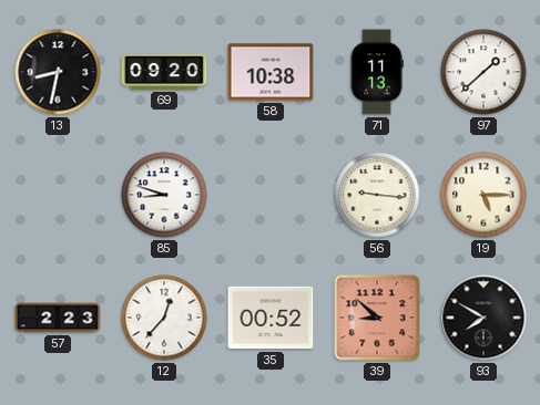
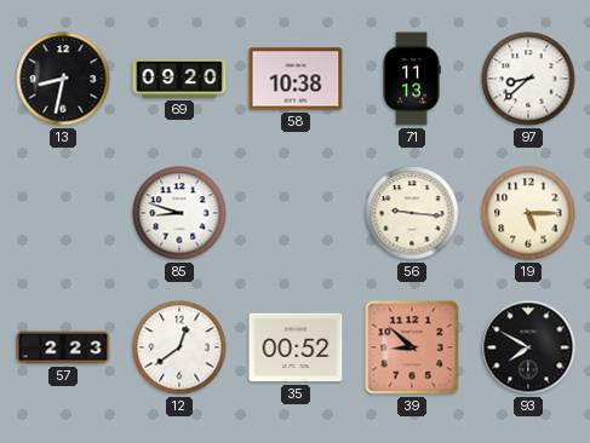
97: 1:38 -> 8:38 (528, 79)
12: 12:37 -> 12:39 (179, 347)
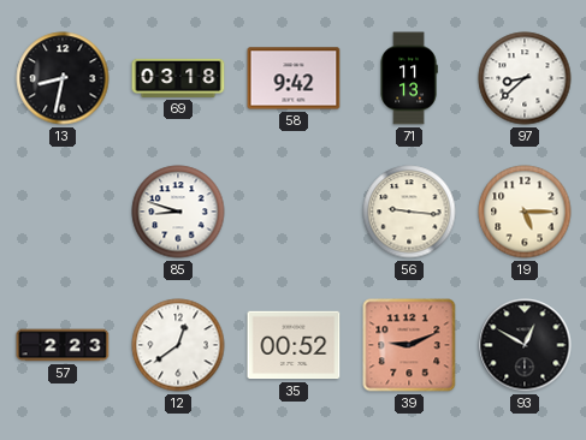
69: 09:20 -> 03:18 (178, 78)
58: 10:38 -> 9:42 (294, 78)
39: 8:52 -> 9:11 (409, 345)
93: 7:50 -> 12:50 (525, 345)
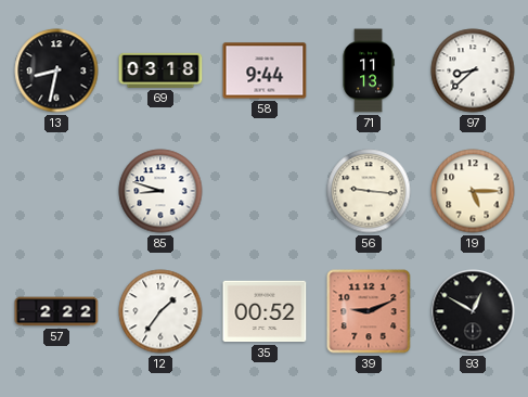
58: 9:42 -> 9:44 (265, 71)
57: 2:23 -> 2:22 (56, 311)
12: 12:39 -> 1:36 (160, 311)
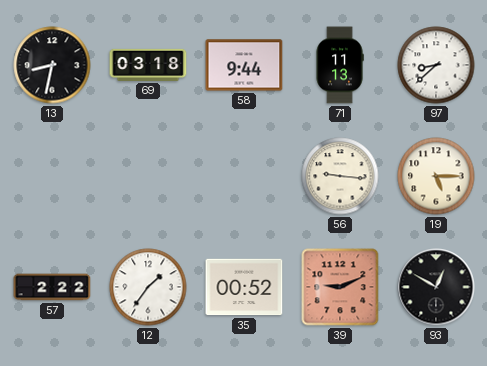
85: 8:48 -> none (160, 191)
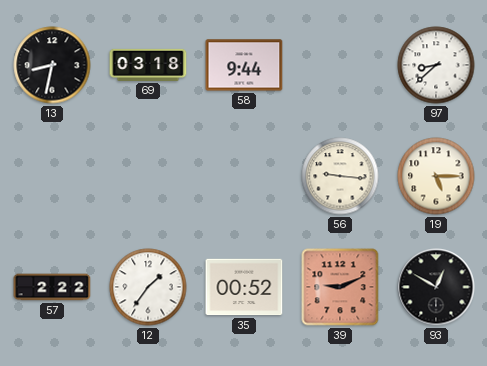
71: 11:13 -> none (340, 65)
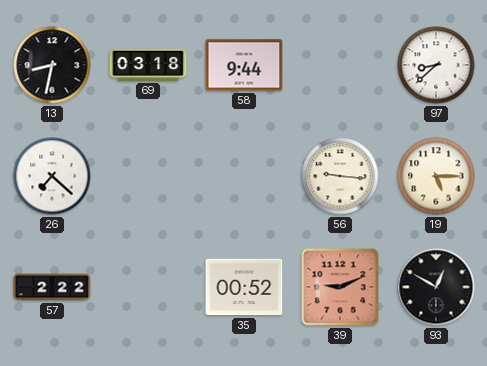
26: none -> 7:22 (52, 176)
12: 1:36 -> none (148, 287)
